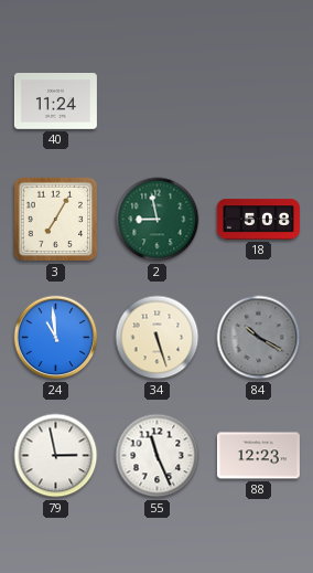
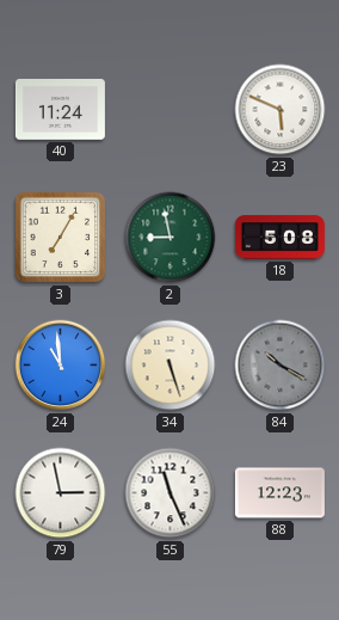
23: none -> 5:49 (281, 110)
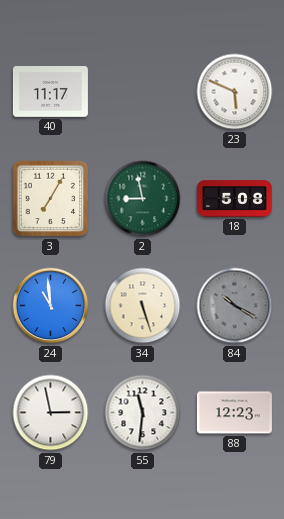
40: 11:24 -> 11:17 (50, 92)
55: 11:26 -> 11:31 (143, 413)
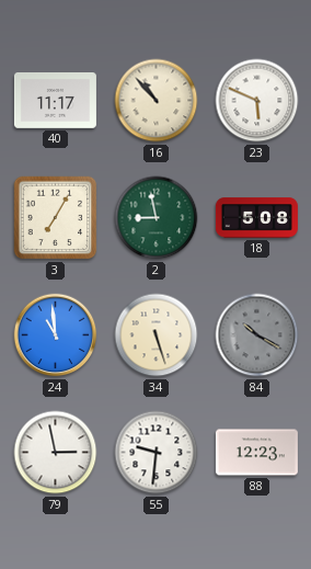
16: none -> 10:53 (157, 101)
55: 11:31 -> 9:31 (157, 453)
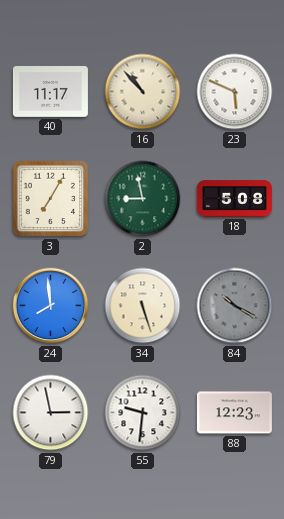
24: 10:59 -> 7:59 (51, 306)
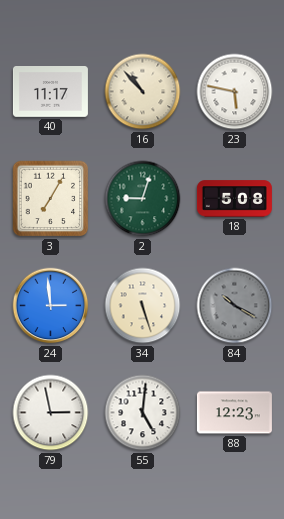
23: 5:49 -> 5:47 (235, 92)
2: 8:58 -> 9:03 (143, 199)
24: 7:59 -> 2:59 (51, 306)
55: 9:31 -> 5:01 (143, 413)
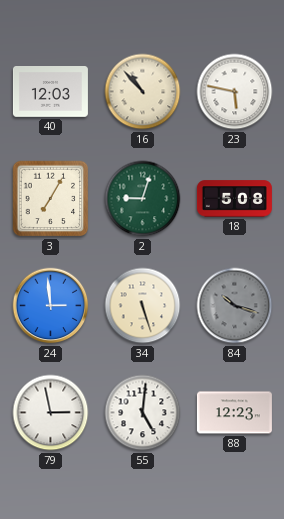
40: 11:17 -> 12:03 (50, 92)
84: 10:20 -> 10:18 (235, 306)
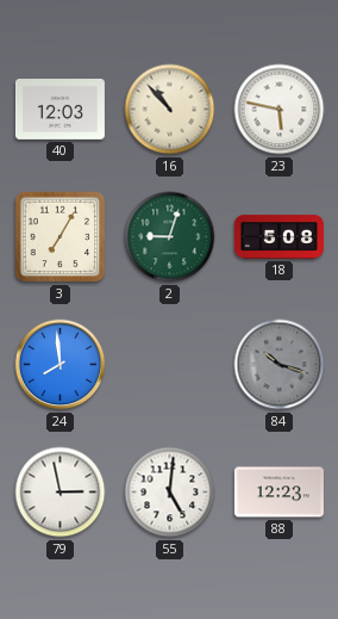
24: 2:59 -> 7:59 (61, 365)
34: 5:27 -> none (143, 306)
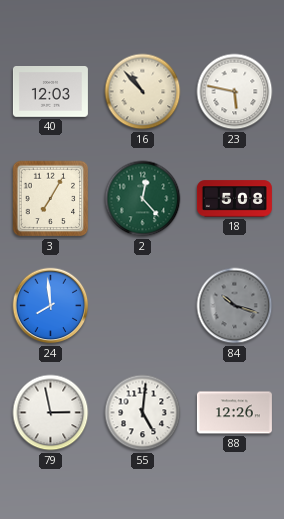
2: 9:03 -> 12:23 (143, 199)
88: 12:23 -> 12:26 (234, 413)
